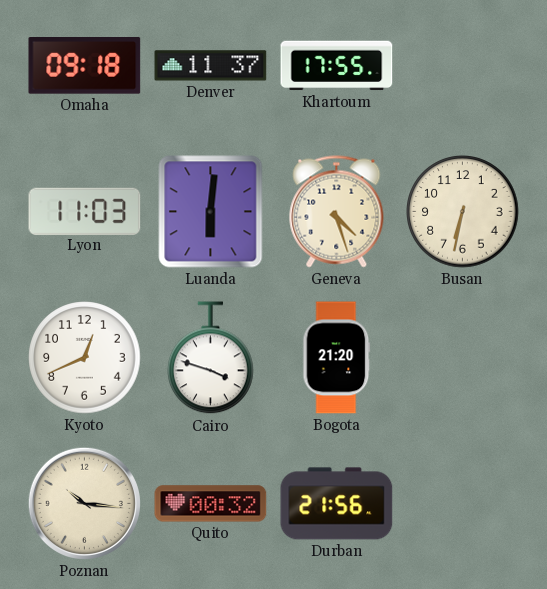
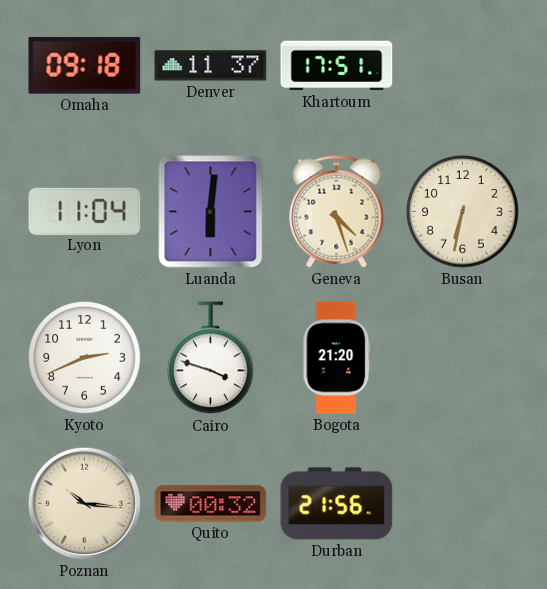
Khartoum: 17:55 -> 17:51 (337, 66)
Lyon: 11:03 -> 11:04 (85, 211)
Kyoto: 12:41 -> 2:41 (85, 358)
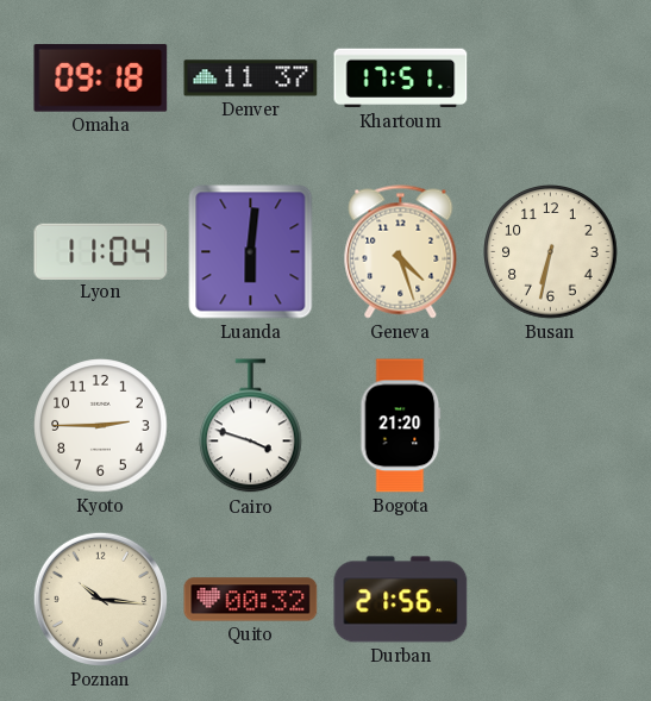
Kyoto: 2:41 -> 2:45 (101, 426)
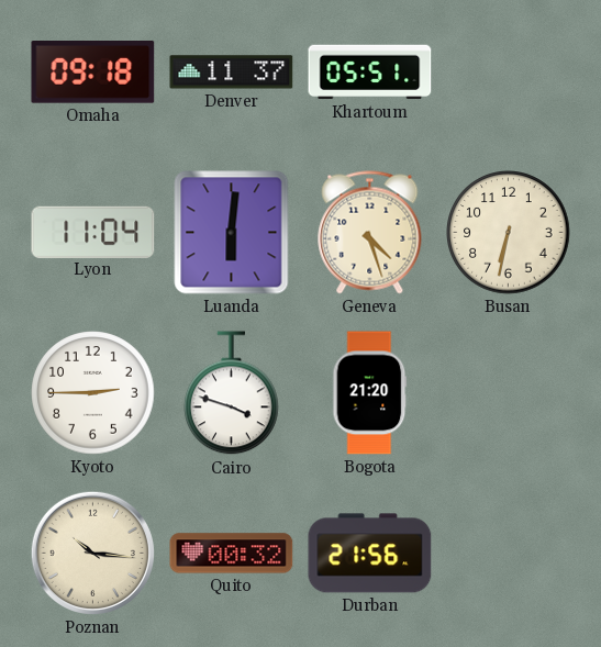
Khartoum: 17:51 -> 05:51 (370, 72)
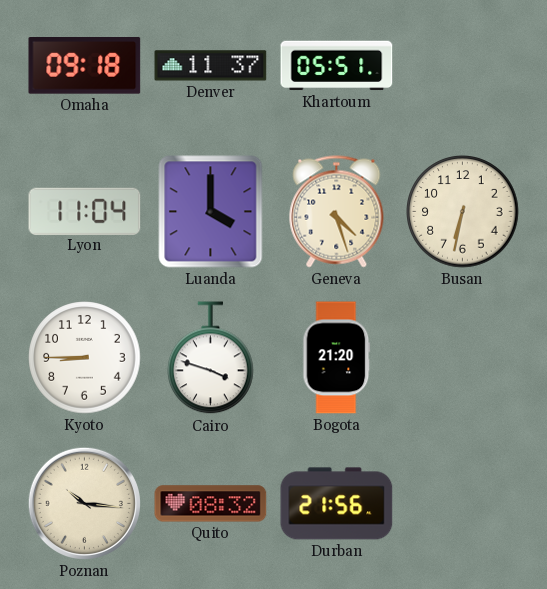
Luanda: 6:01 -> 4:00 (211, 212)
Kyoto: 2:45 -> 8:45 (85, 358)
Quito: 00:32 -> 08:32 (211, 504)
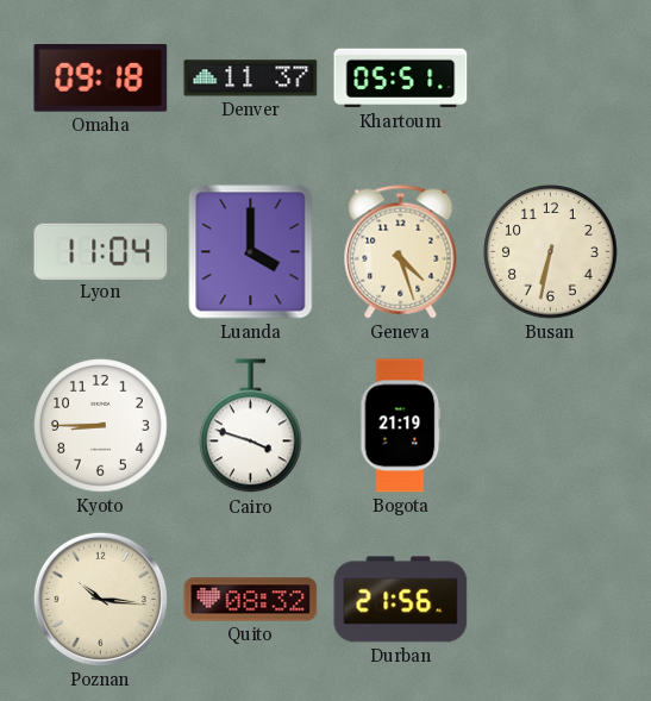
Bogota: 21:20 -> 21:19 (401, 426)
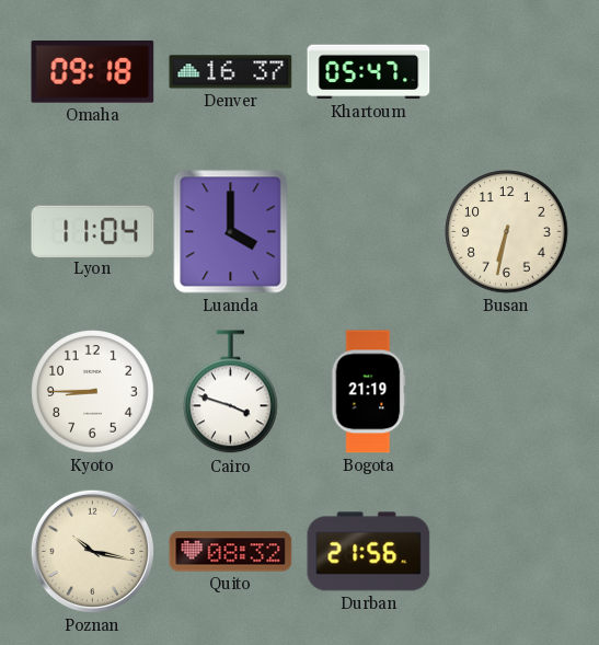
Denver: 11:37 -> 16:37 (231, 72)
Khartoum: 05:51 -> 05:47 (369, 72)
Geneva: 4:27 -> none (401, 252)
Poznan: 10:16 -> 10:17 (92, 551)
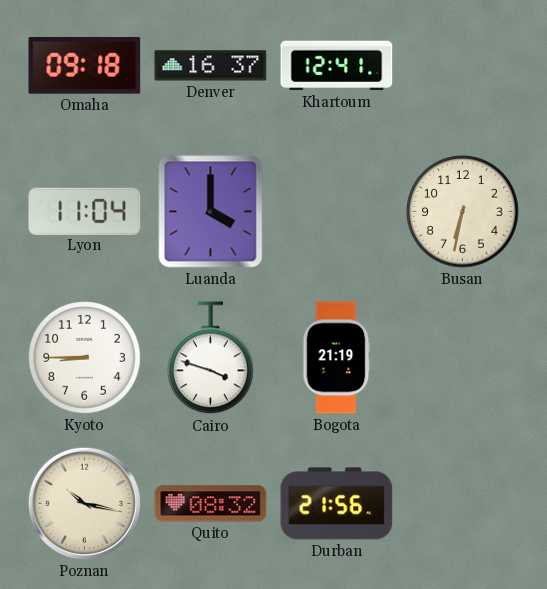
Khartoum: 05:47 -> 12:41 (337, 66)
